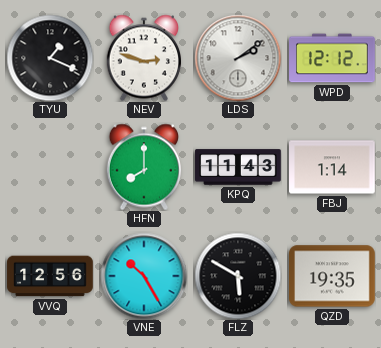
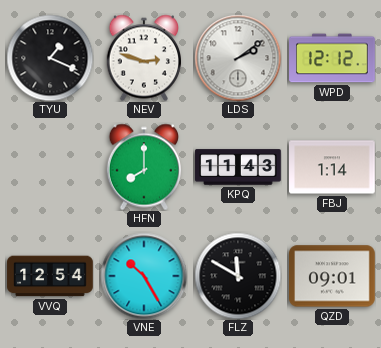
VVQ: 12:56 -> 12:54 (50, 276)
FLZ: 5:50 -> 11:50 (238, 276)
QZD: 19:35 -> 09:01 (333, 276)
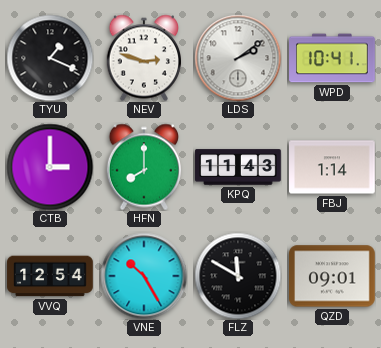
WPD: 12:12 -> 10:41 (332, 58)
CTB: none -> 3:00 (50, 167)
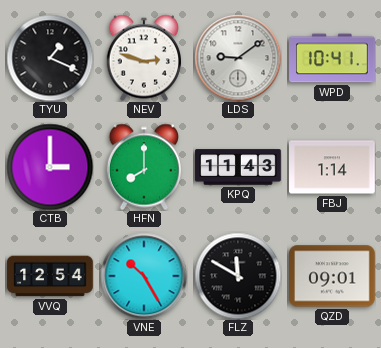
LDS: 2:09 -> 9:09 (238, 58)
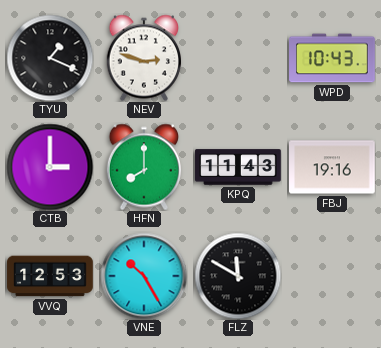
LDS: 9:09 -> none (238, 58)
WPD: 10:41 -> 10:43 (332, 58)
FBJ: 1:14 -> 19:16 (333, 167)
VVQ: 12:54 -> 12:53 (50, 276)
QZD: 09:01 -> none (333, 276)
